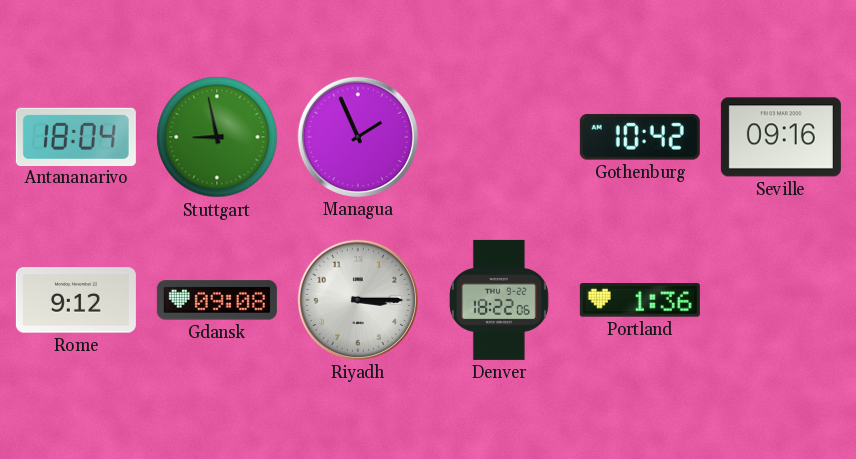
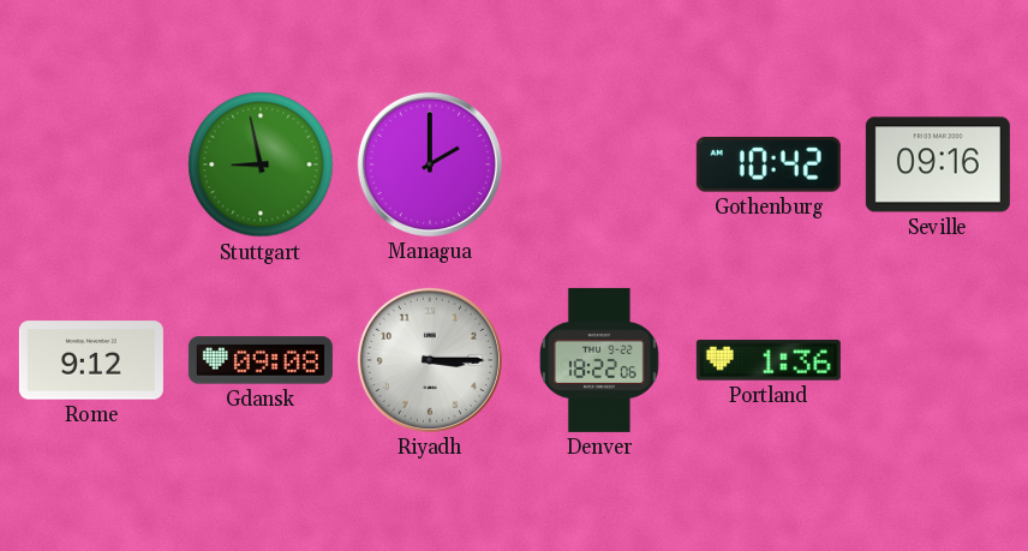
Antananarivo: 18:04 -> none (76, 136)
Managua: 1:56 -> 2:00 (430, 164)
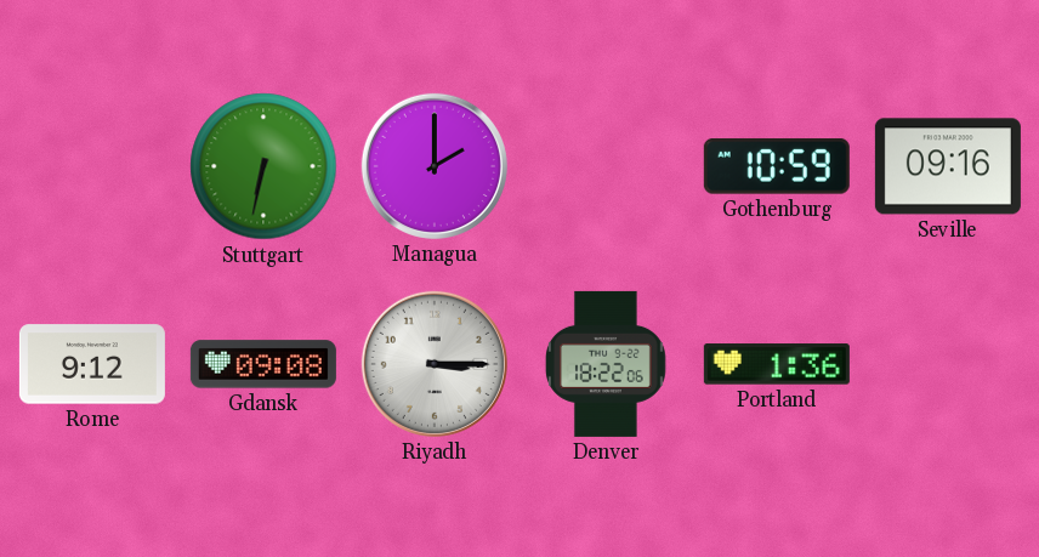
Stuttgart: 8:58 -> 6:32 (263, 166)
Gothenburg: 10:42 -> 10:59 (777, 166)
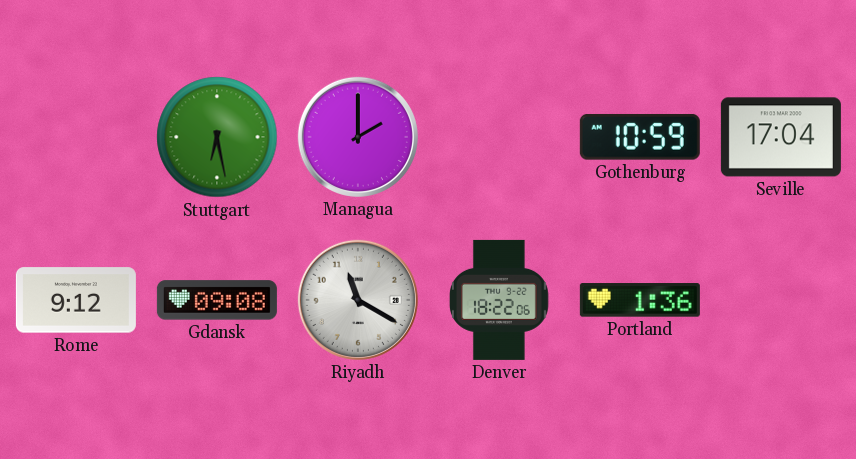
Stuttgart: 6:32 -> 6:28 (217, 137)
Seville: 09:16 -> 17:04 (781, 137)
Riyadh: 3:15 -> 11:20 (358, 300)
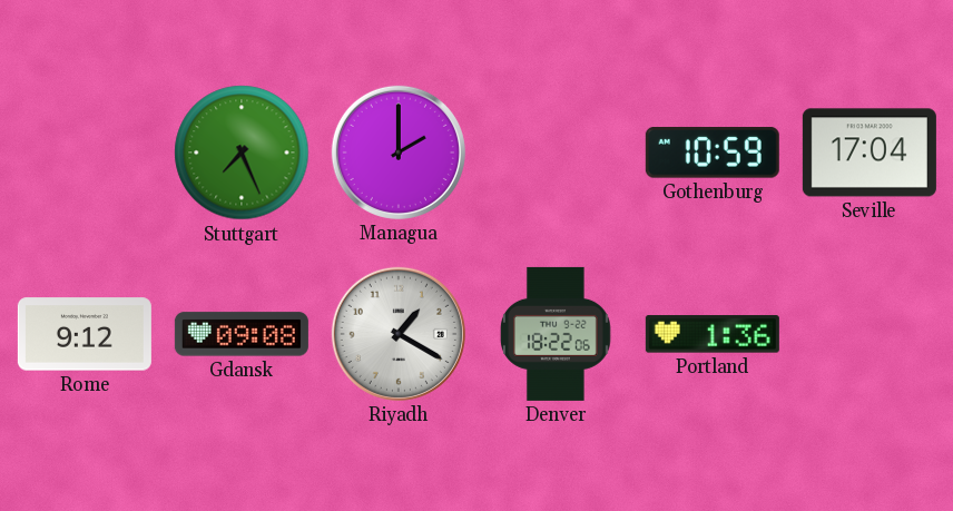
Stuttgart: 6:28 -> 7:26 (242, 153)
Riyadh: 11:20 -> 1:20 (399, 334)
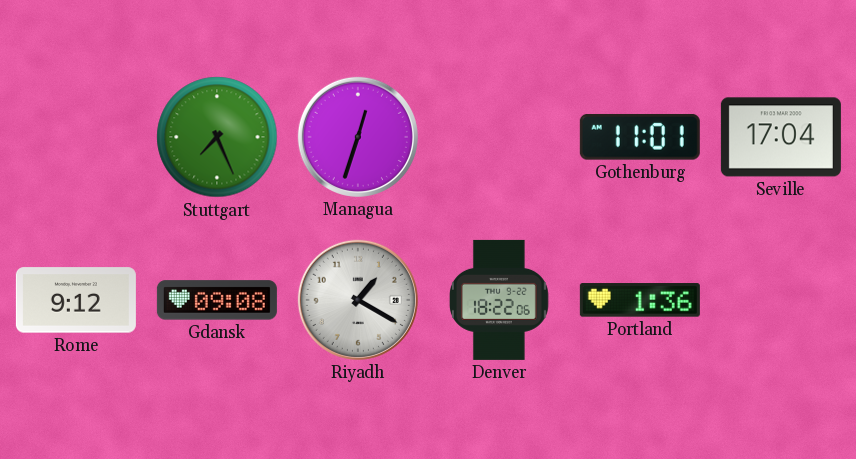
Managua: 2:00 -> 12:33 (358, 137)
Gothenburg: 10:59 -> 11:01 (640, 137)
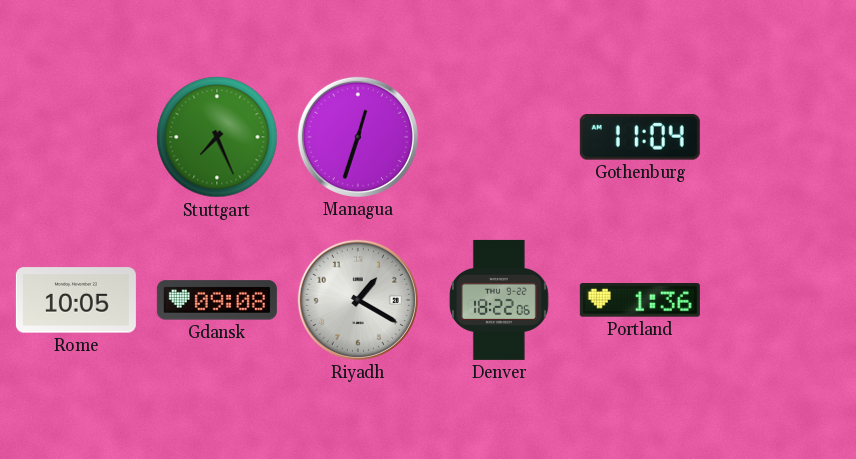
Gothenburg: 11:01 -> 11:04 (640, 137)
Seville: 17:04 -> none (781, 137)
Rome: 9:12 -> 10:05 (76, 300)
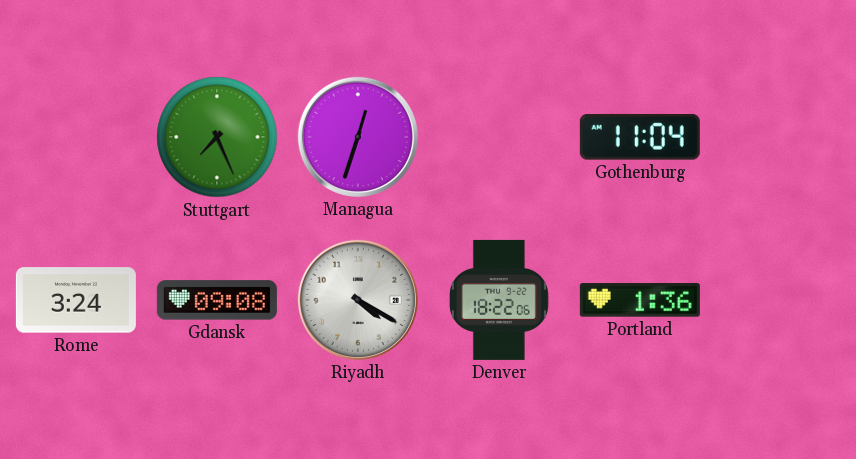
Rome: 10:05 -> 3:24 (76, 300)
Riyadh: 1:20 -> 4:20 (358, 300)
